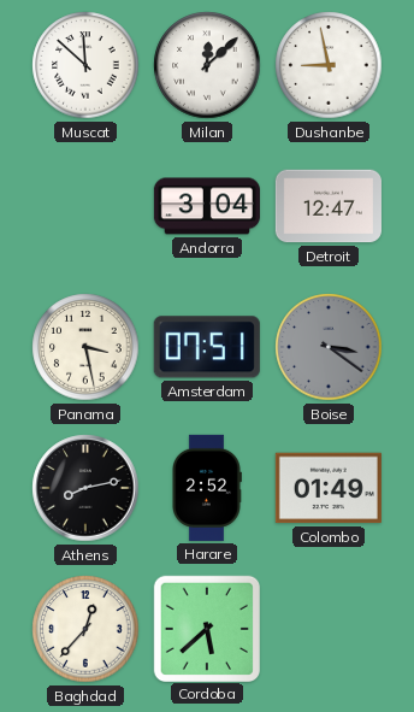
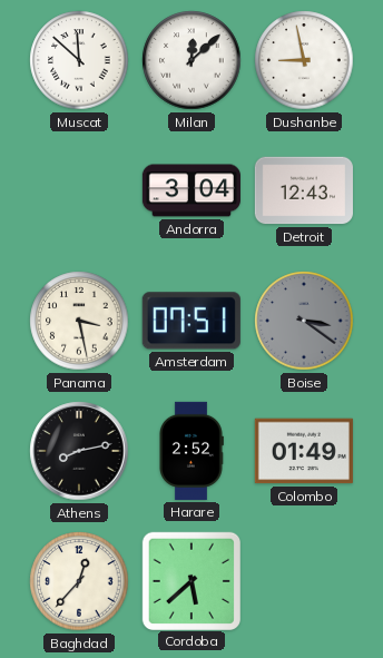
Detroit: 12:47 -> 12:43 (304, 190)
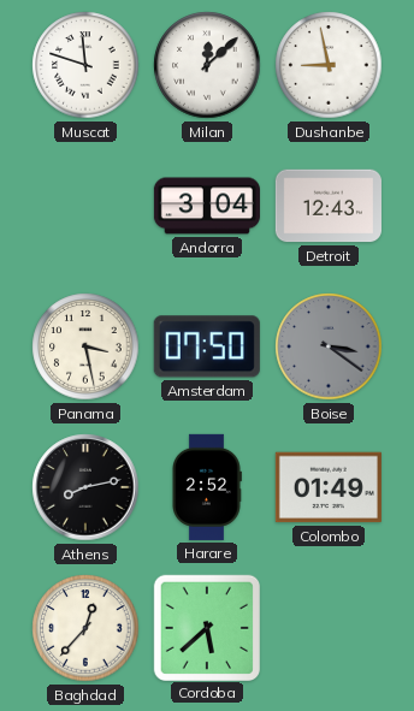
Muscat: 11:52 -> 11:48 (85, 65)
Amsterdam: 07:51 -> 07:50 (207, 346)
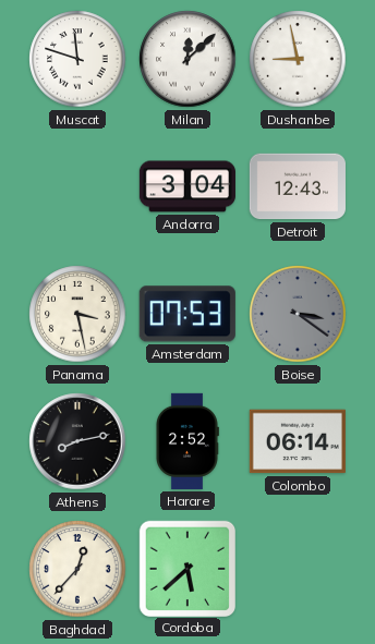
Amsterdam: 07:50 -> 07:53 (187, 314)
Colombo: 01:49 -> 06:14 (298, 441)
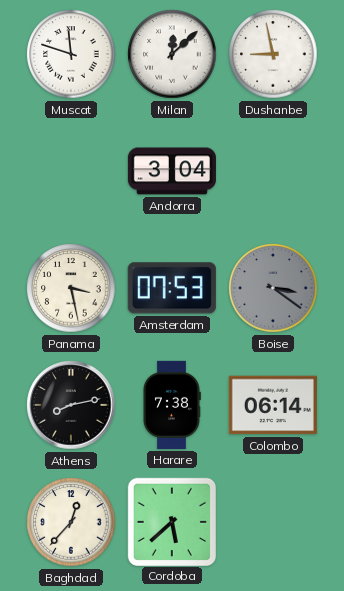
Detroit: 12:43 -> none (298, 186)
Harare: 2:52 -> 7:38 (172, 405)
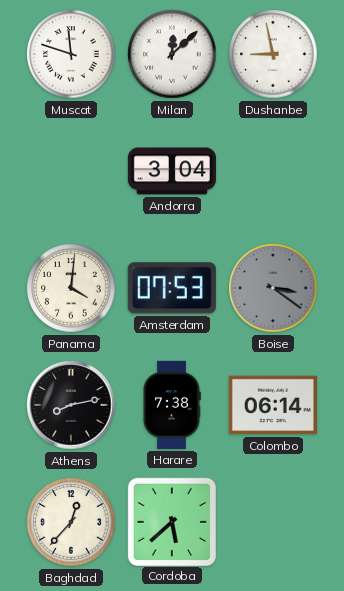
Panama: 3:28 -> 4:01 (71, 288)
